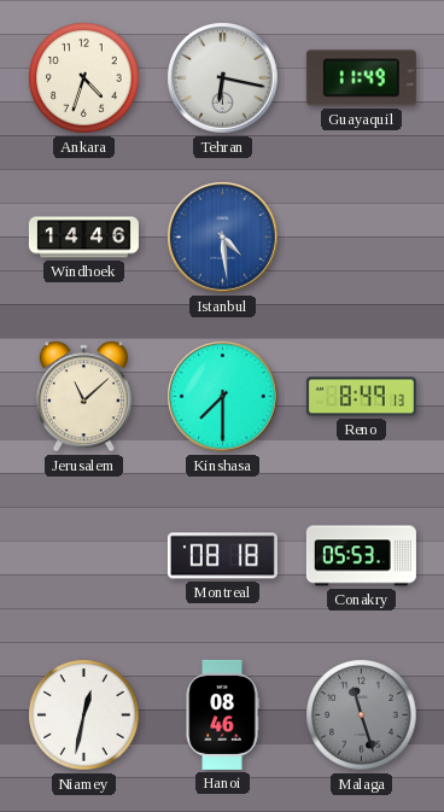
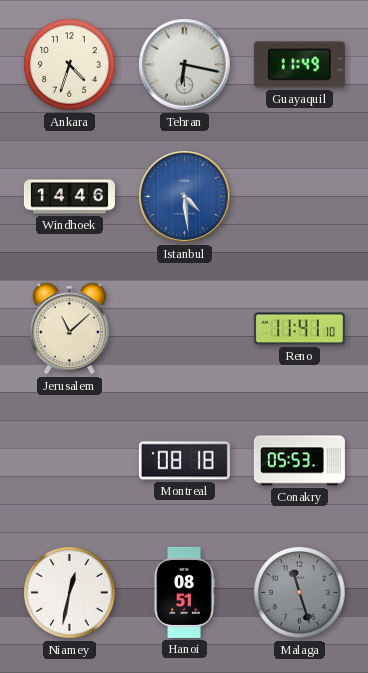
Kinshasa: 7:30 -> none (223, 397)
Reno: 8:49 -> 11:41 (299, 329)
Hanoi: 08:46 -> 08:51 (184, 592)
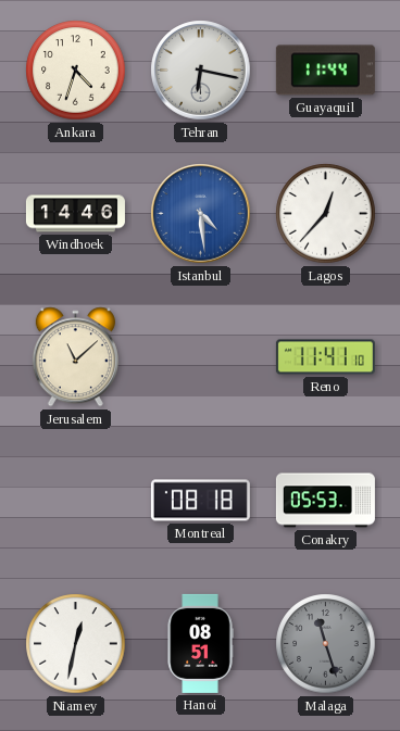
Guayaquil: 11:49 -> 11:44 (325, 71)
Lagos: none -> 12:37 (326, 214)
